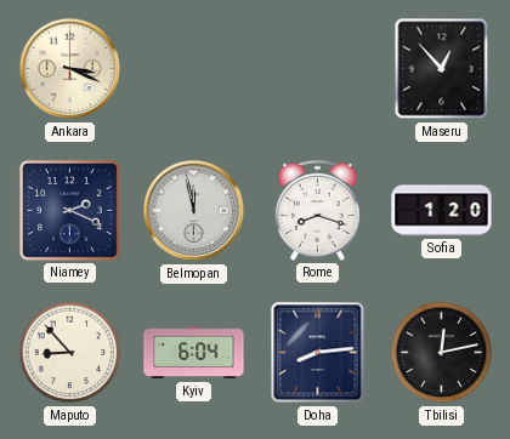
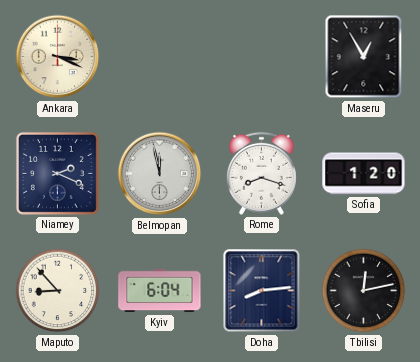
Maseru: 12:53 -> 12:55 (364, 57)
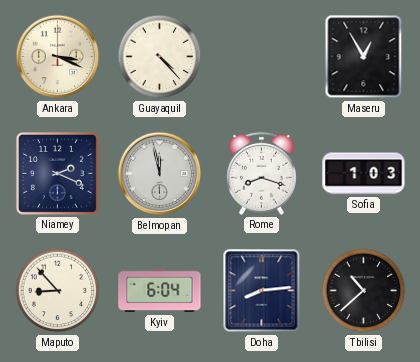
Guayaquil: none -> 4:23 (160, 57)
Sofia: 1:20 -> 1:03 (364, 174)
Tbilisi: 12:13 -> 10:38 (364, 291)
